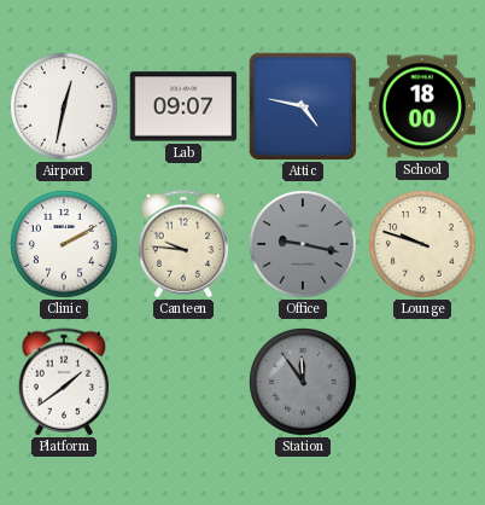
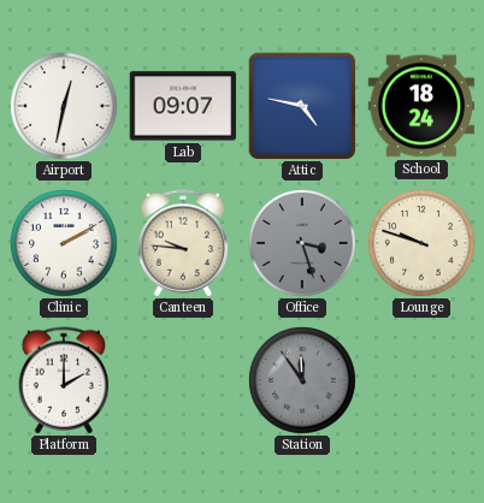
School: 18:00 -> 18:24 (421, 106)
Office: 9:17 -> 3:27 (302, 243)
Platform: 1:39 -> 2:00 (64, 380)
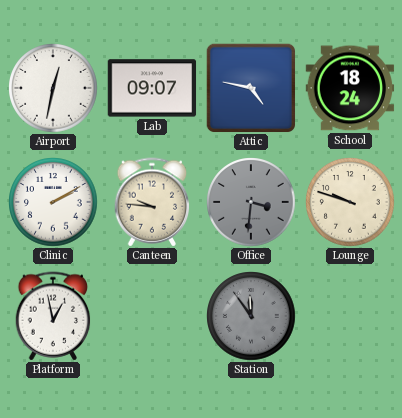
Office: 3:27 -> 3:31 (251, 202)
Platform: 2:00 -> 12:58 (53, 316)
